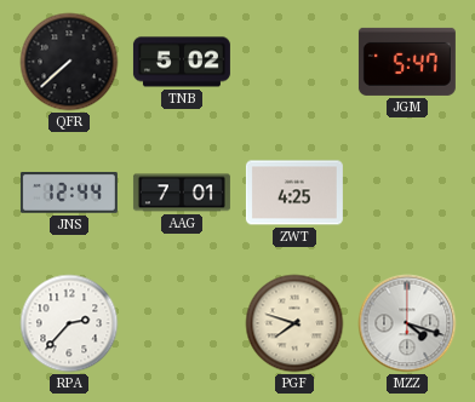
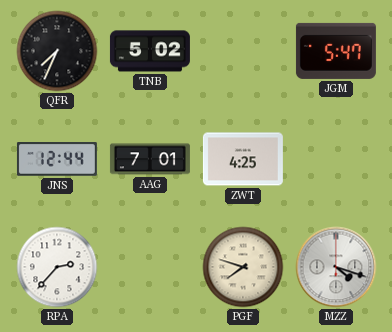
QFR: 7:38 -> 7:34 (57, 51)
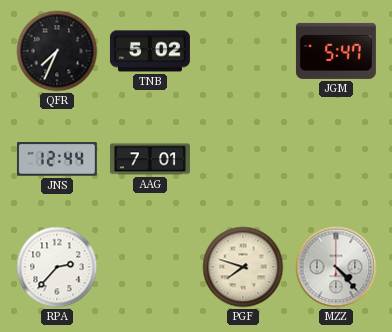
ZWT: 4:25 -> none (243, 159)
MZZ: 4:18 -> 4:23 (336, 267)
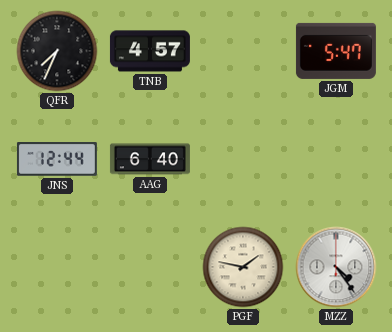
TNB: 5:02 -> 4:57 (150, 51)
AAG: 7:01 -> 6:40 (150, 159)
RPA: 2:37 -> none (57, 267)
PGF: 7:48 -> 1:47 (243, 267)
MZZ: 4:23 -> 4:24 (336, 267)
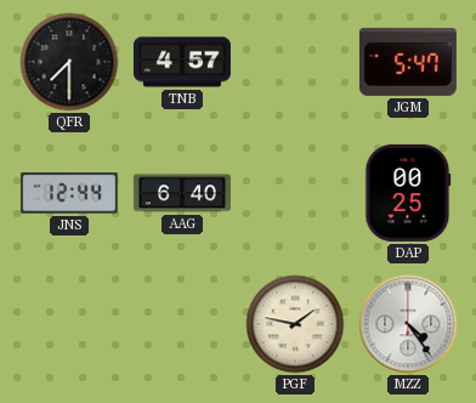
QFR: 7:34 -> 7:30 (69, 62)
DAP: none -> 00:25 (408, 193)
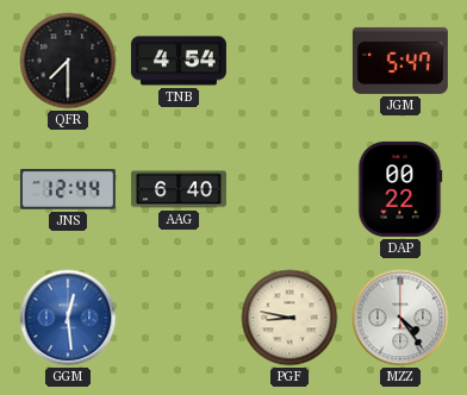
TNB: 4:57 -> 4:54 (179, 61)
DAP: 00:25 -> 00:22 (400, 189)
GGM: none -> 12:29 (68, 318)
PGF: 1:47 -> 8:47 (289, 318)
